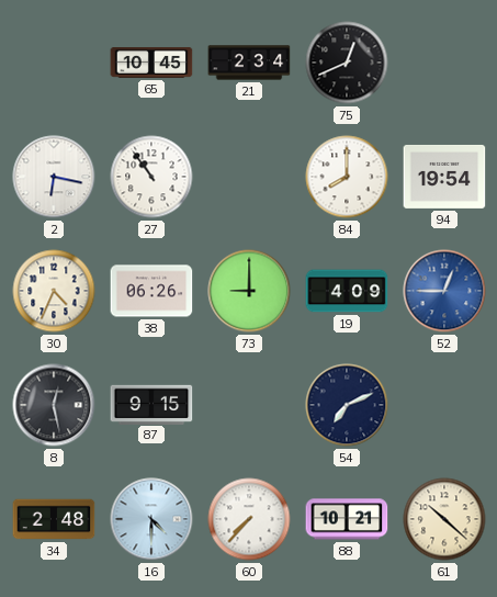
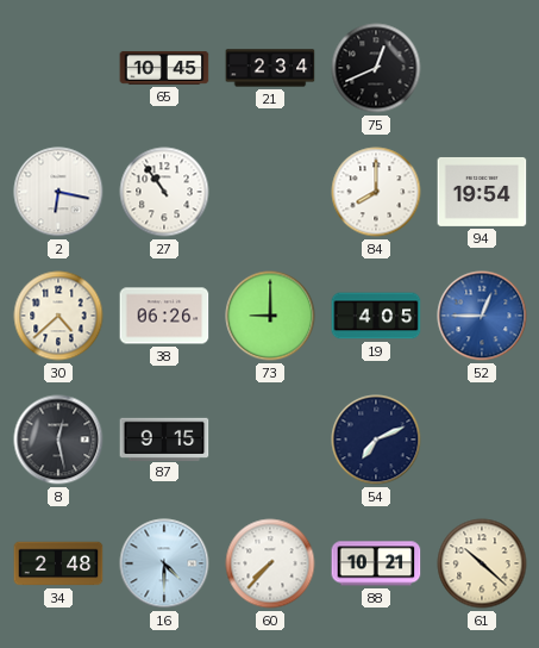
30: 4:34 -> 4:38 (58, 316)
19: 4:09 -> 4:05 (376, 316)
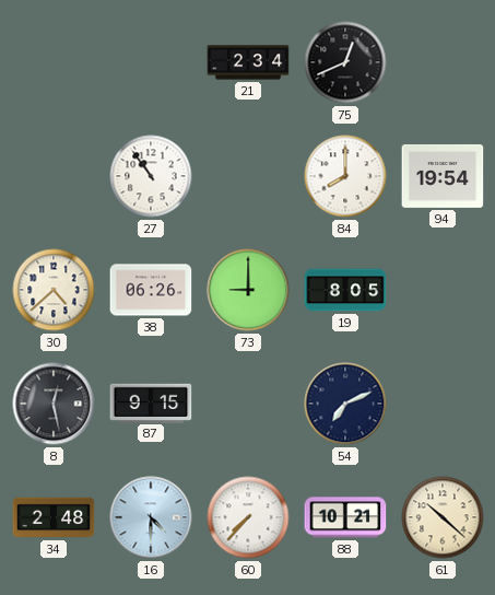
65: 10:45 -> none (164, 68)
2: 6:17 -> none (58, 192)
19: 4:05 -> 8:05 (345, 290)
52: 12:45 -> none (482, 316)
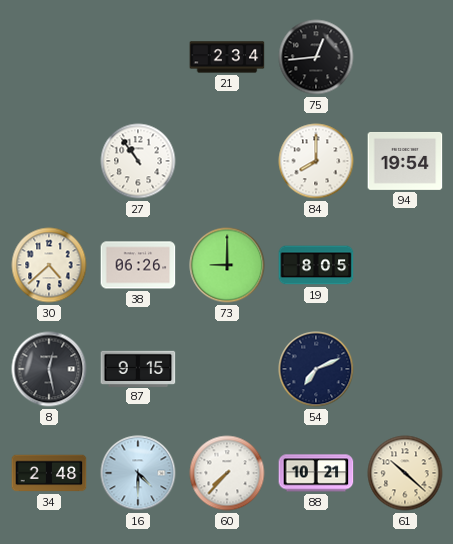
75: 12:41 -> 12:44 (316, 57)
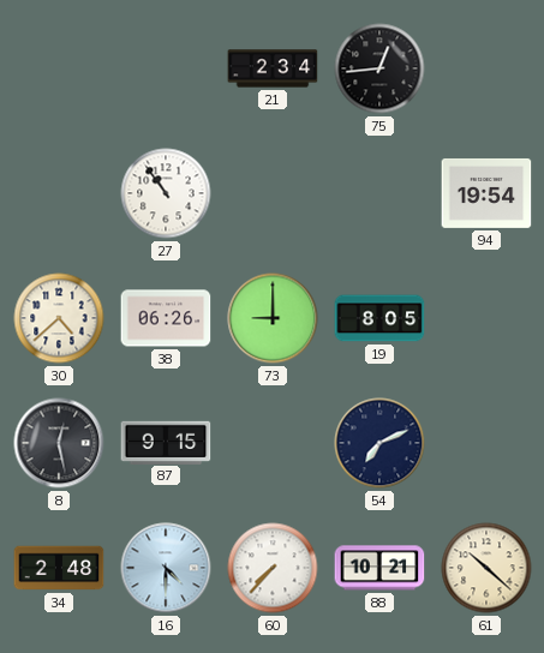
84: 8:00 -> none (316, 161)
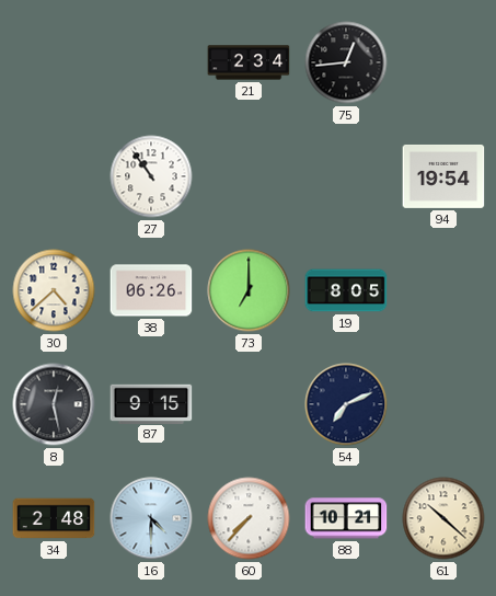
73: 9:00 -> 7:00 (249, 290)
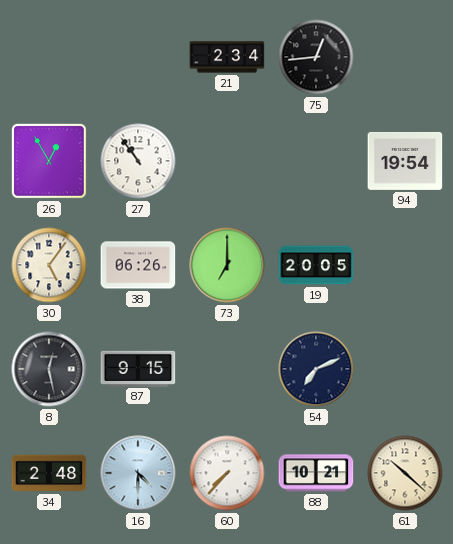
26: none -> 12:55 (49, 161)
30: 4:38 -> 5:06 (49, 265)
19: 8:05 -> 20:05 (316, 265)
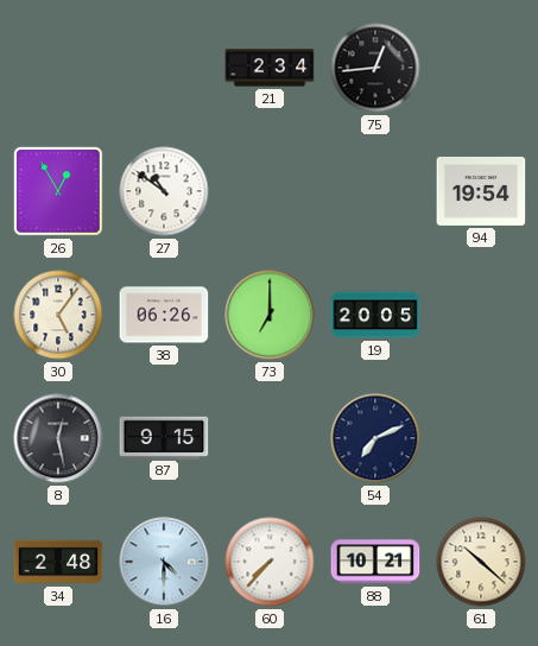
27: 10:54 -> 10:51 (164, 191)
